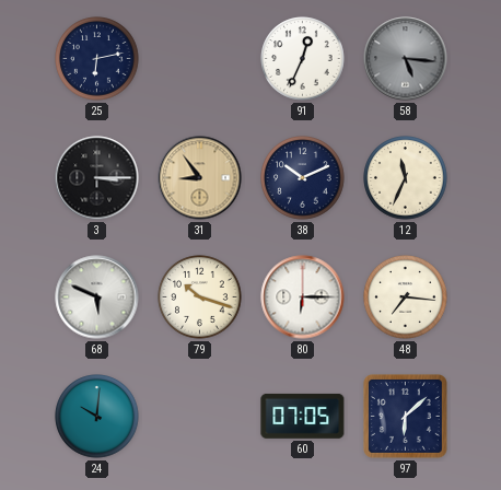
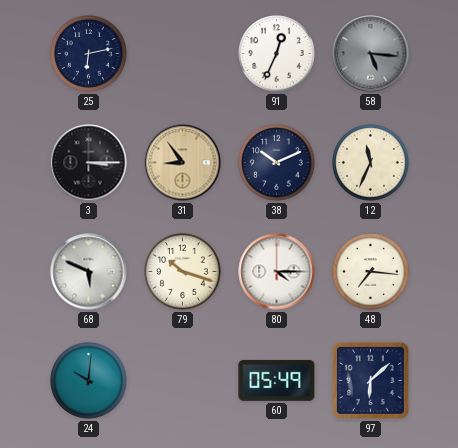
80: 6:15 -> 4:15 (277, 272)
60: 07:05 -> 05:49 (277, 380)
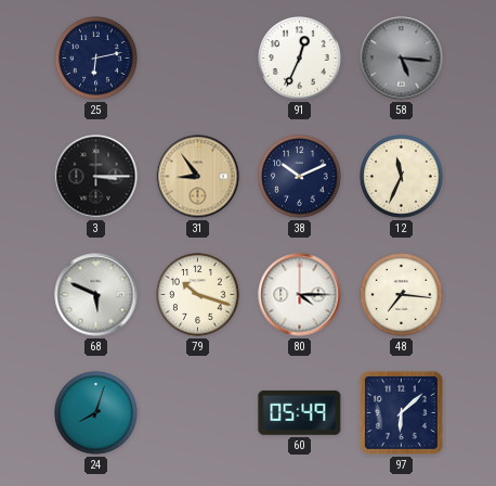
24: 10:01 -> 8:03 (96, 413)
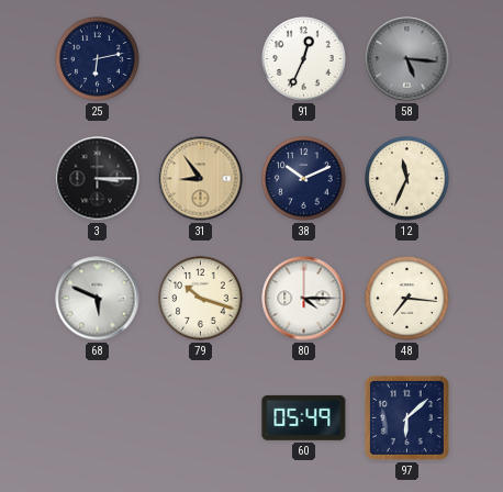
24: 8:03 -> none (96, 413)
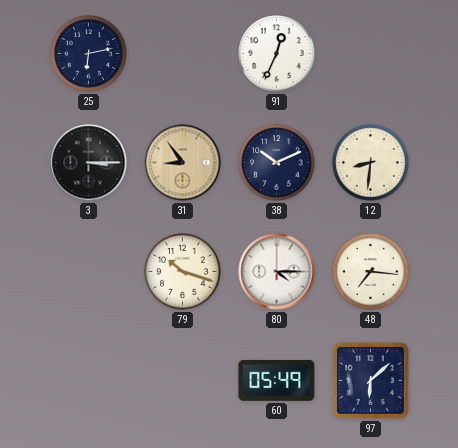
58: 5:16 -> none (407, 59)
12: 11:34 -> 8:31 (371, 163)
68: 5:49 -> none (98, 299)
